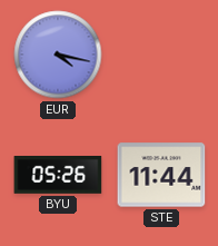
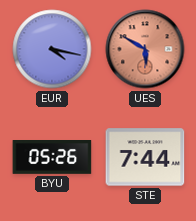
UES: none -> 5:50 (145, 49)
STE: 11:44 -> 7:44 (145, 157)
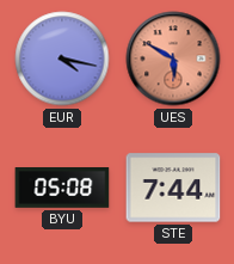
BYU: 05:26 -> 05:08 (62, 189)
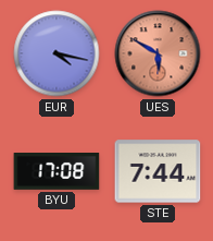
BYU: 05:08 -> 17:08 (57, 172)
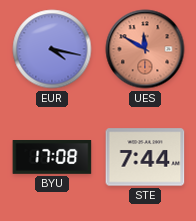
UES: 5:50 -> 11:50 (145, 49)
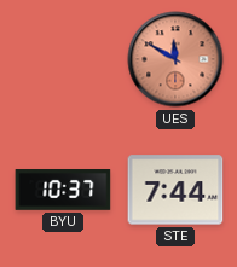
EUR: 4:17 -> none (52, 49)
BYU: 17:08 -> 10:37 (63, 191)
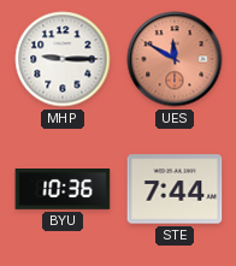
MHP: none -> 9:15 (63, 59)
BYU: 10:37 -> 10:36 (63, 190)
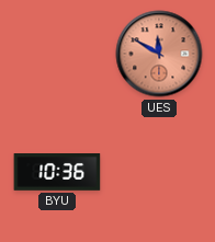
MHP: 9:15 -> none (63, 59)
STE: 7:44 -> none (175, 189)
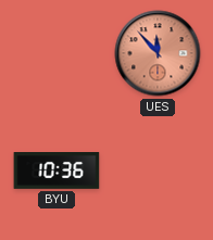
UES: 11:50 -> 11:53 (158, 53)
